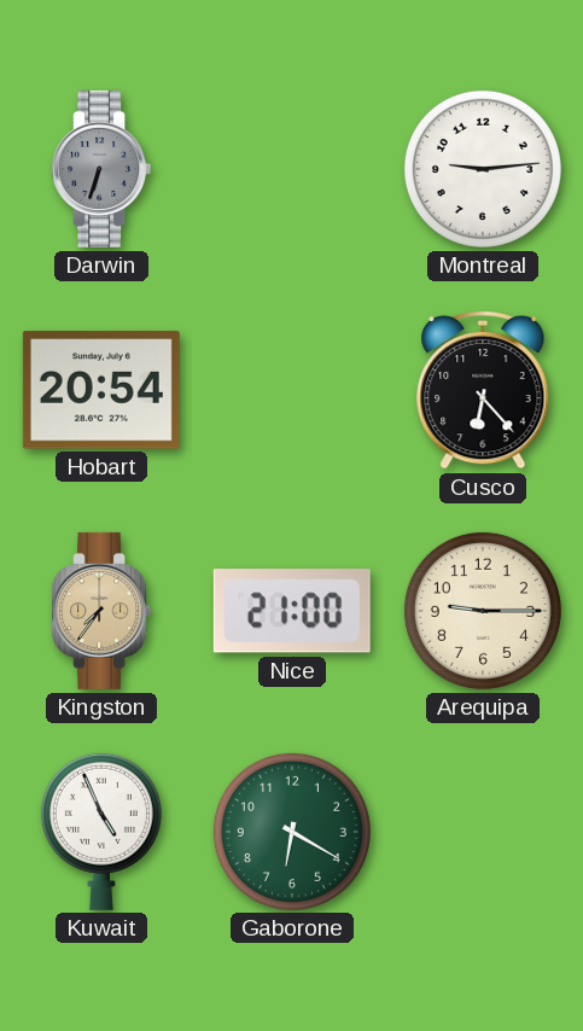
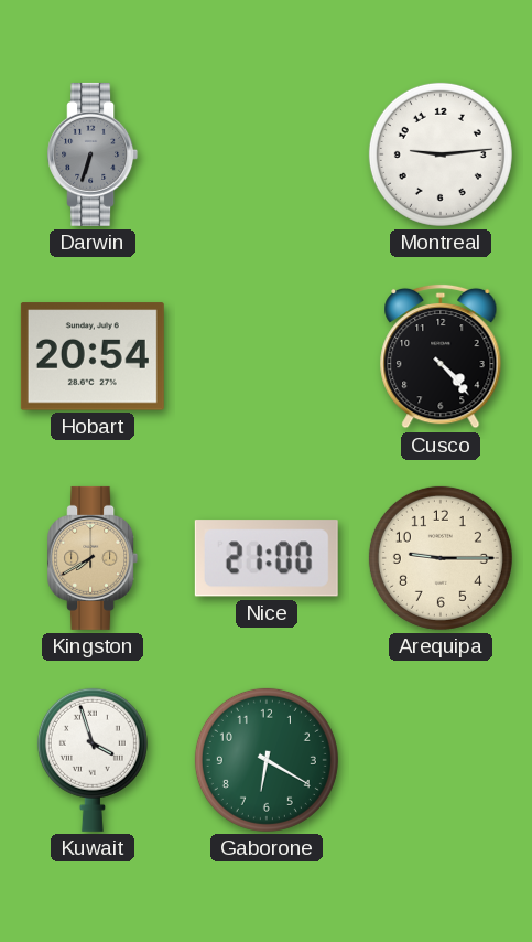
Cusco: 6:23 -> 4:23 (441, 356)
Kingston: 7:36 -> 7:40 (93, 558)
Kuwait: 4:56 -> 3:57 (93, 760)
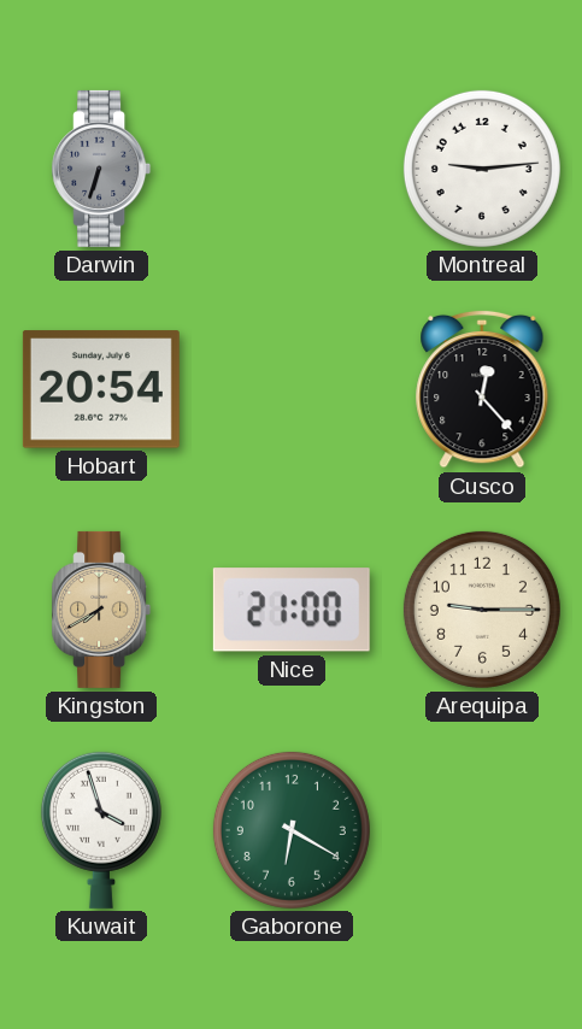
Cusco: 4:23 -> 12:23 (482, 389)
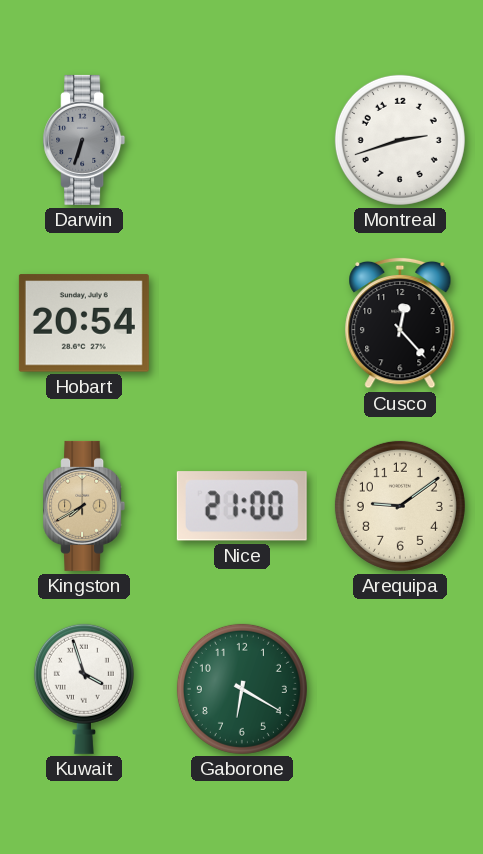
Montreal: 9:14 -> 2:42 (400, 140)
Arequipa: 9:15 -> 9:09 (400, 506)
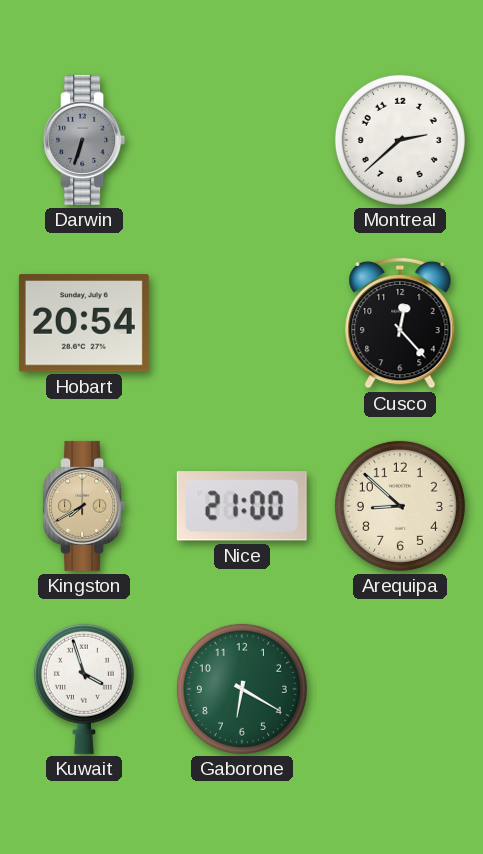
Montreal: 2:42 -> 2:38 (400, 140)
Arequipa: 9:09 -> 8:52 (400, 506)
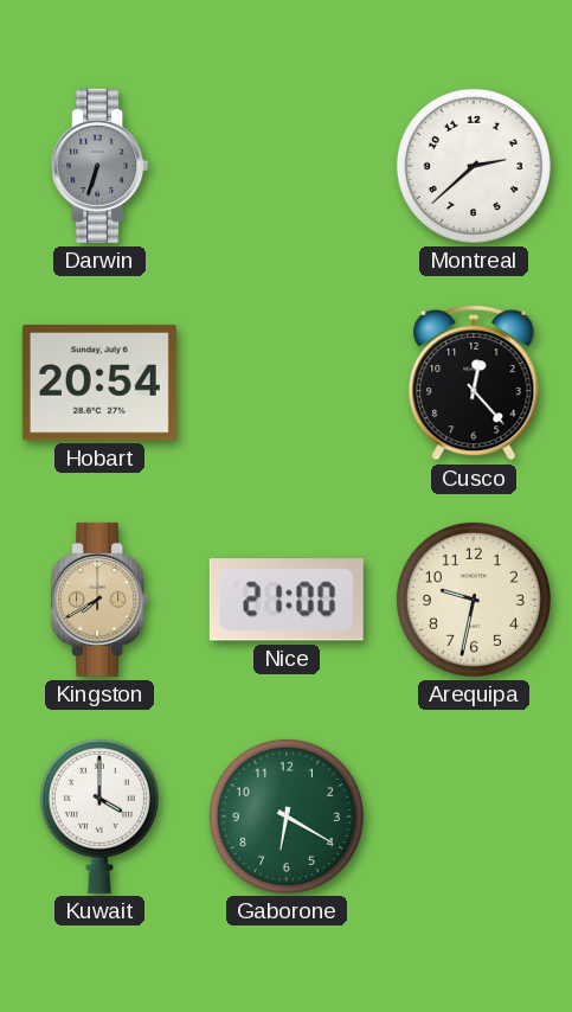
Arequipa: 8:52 -> 9:32 (474, 600)
Kuwait: 3:57 -> 4:00 (99, 816)
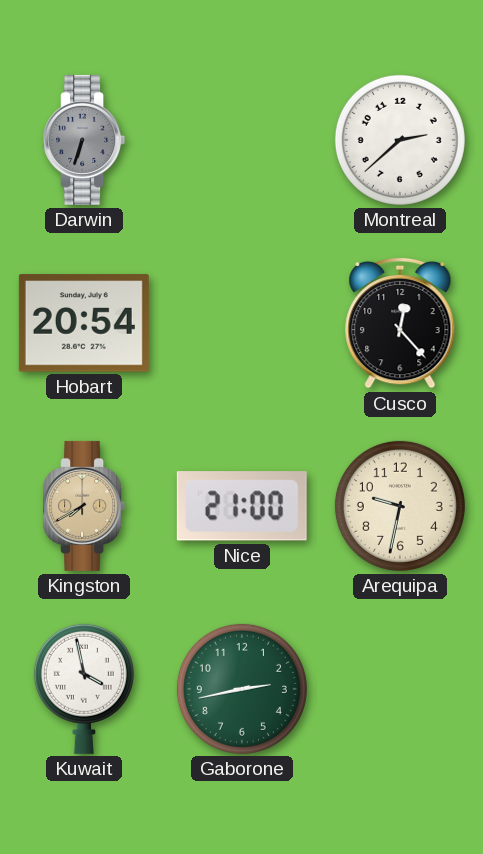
Kuwait: 4:00 -> 3:58 (84, 689)
Gaborone: 6:20 -> 2:43 (242, 689)
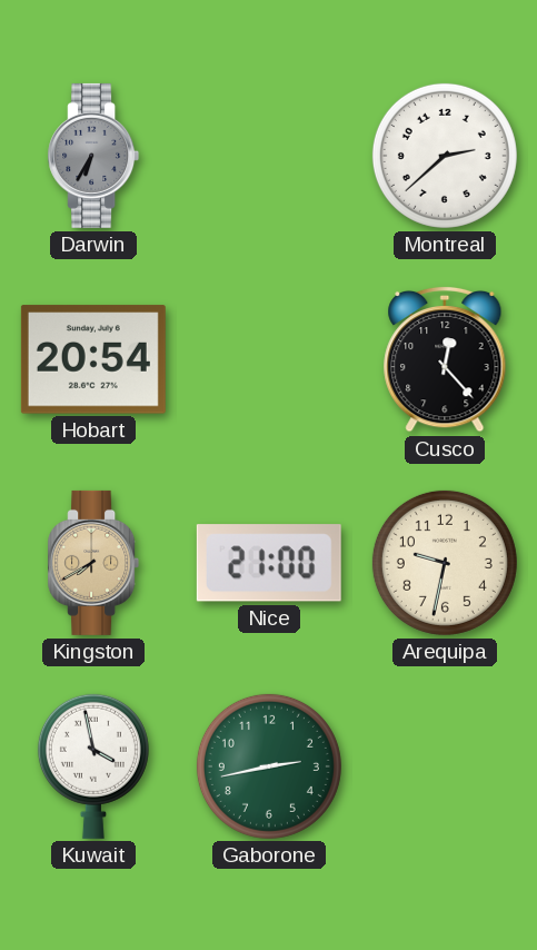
Darwin: 6:33 -> 6:35 (93, 156)
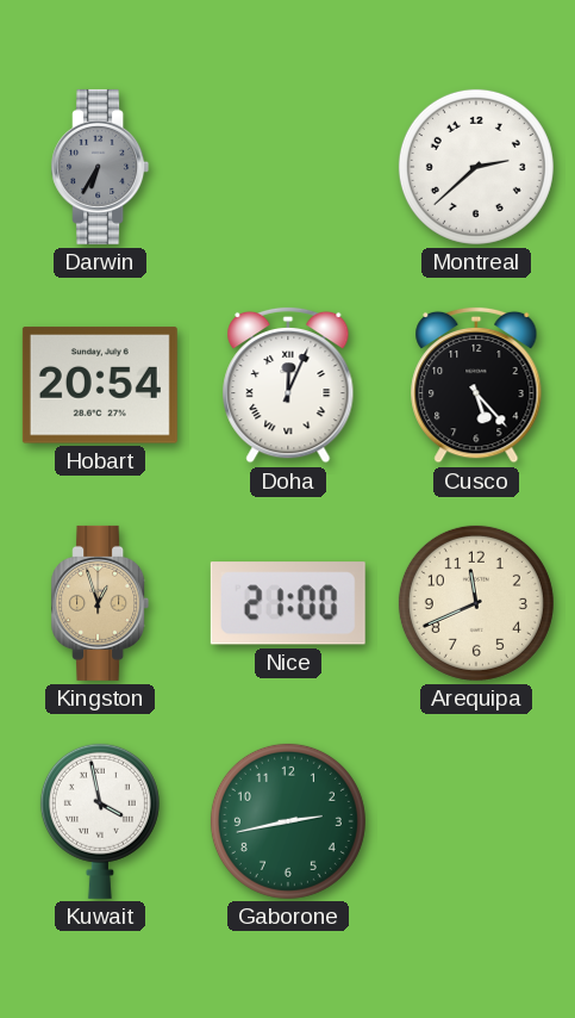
Doha: none -> 12:04 (288, 385)
Cusco: 12:23 -> 5:23 (476, 385)
Kingston: 7:40 -> 12:57 (100, 603)
Arequipa: 9:32 -> 11:41 (476, 603)
